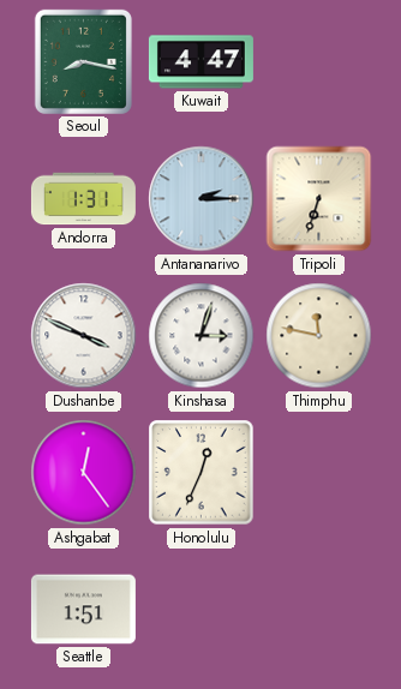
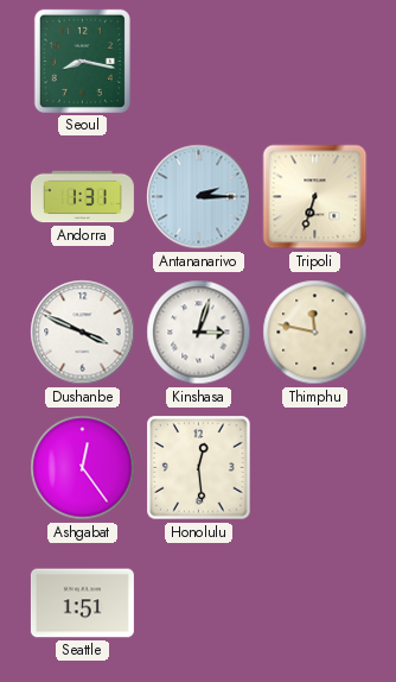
Kuwait: 4:47 -> none (200, 62)
Honolulu: 12:34 -> 12:29 (199, 468)
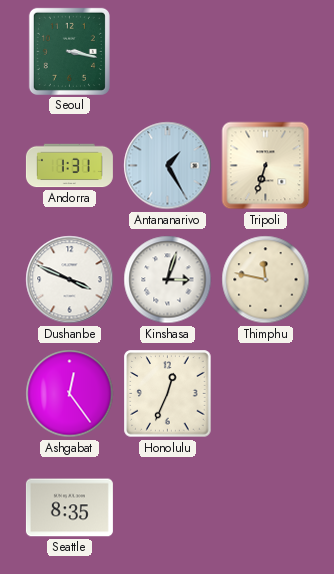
Seoul: 8:17 -> 3:17 (69, 51)
Antananarivo: 2:15 -> 1:25 (168, 166)
Honolulu: 12:29 -> 12:34 (168, 394)
Seattle: 1:51 -> 8:35 (69, 508)
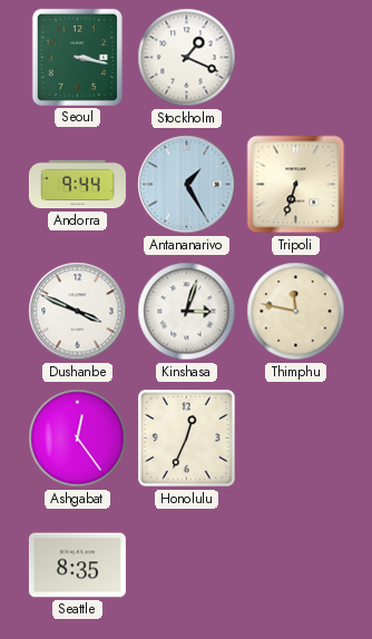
Stockholm: none -> 1:19 (187, 58)
Andorra: 1:31 -> 9:44 (77, 185)
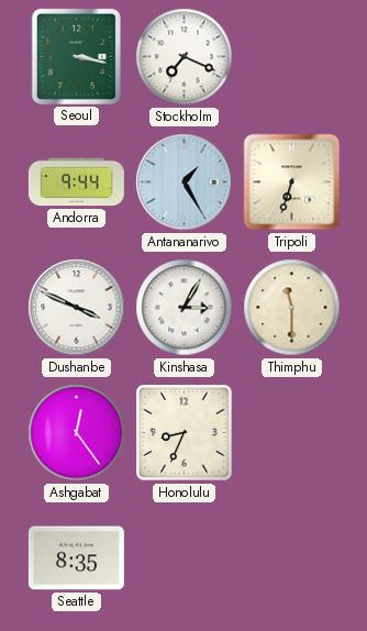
Stockholm: 1:19 -> 7:19 (185, 57)
Kinshasa: 3:03 -> 3:05 (185, 308)
Thimphu: 11:47 -> 11:30 (292, 308)
Honolulu: 12:34 -> 8:34 (185, 433)
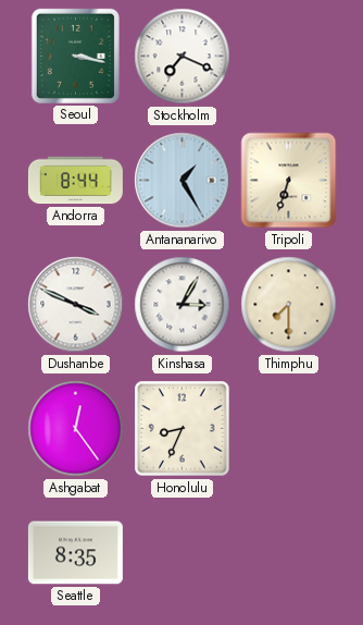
Andorra: 9:44 -> 8:44 (75, 181)
Thimphu: 11:30 -> 7:30 (289, 305)
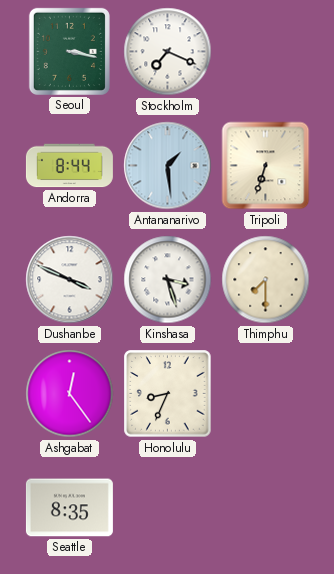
Antananarivo: 1:25 -> 1:29 (168, 166)
Kinshasa: 3:05 -> 3:27 (168, 280)
